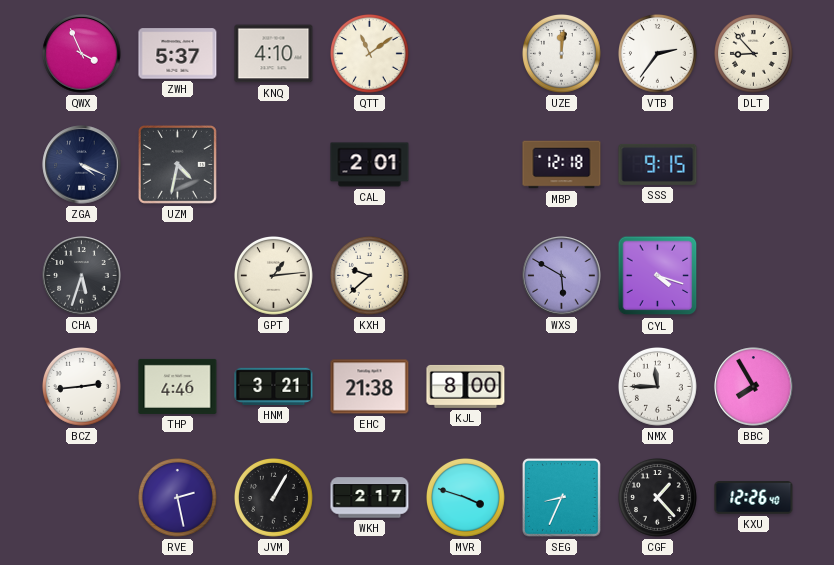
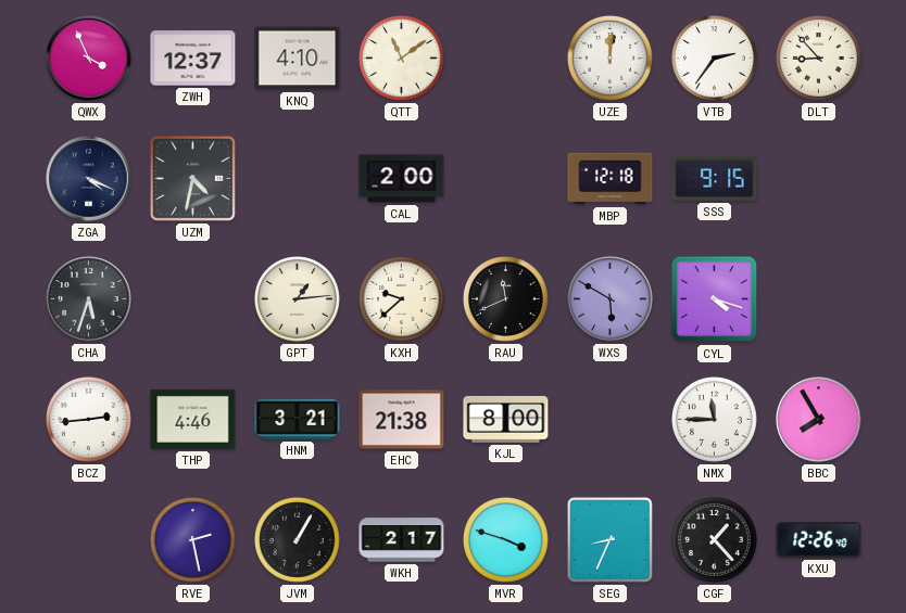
ZWH: 5:37 -> 12:37 (193, 59)
CAL: 2:01 -> 2:00 (402, 179)
RAU: none -> 11:41 (506, 299)
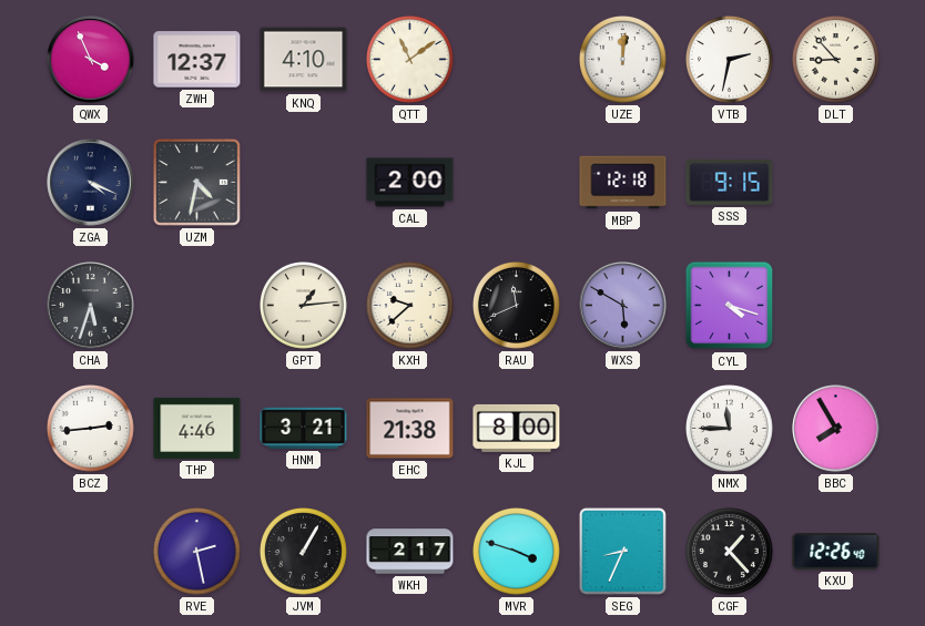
VTB: 2:36 -> 2:32 (730, 60)
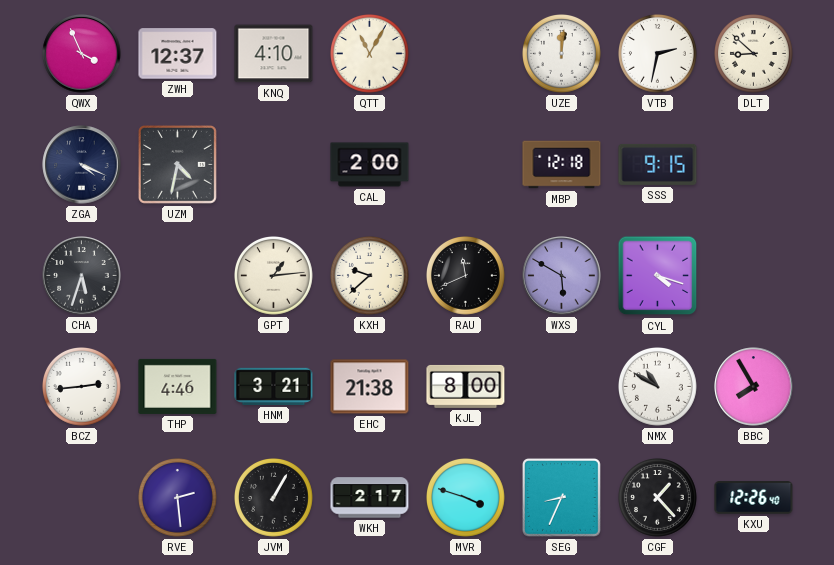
QTT: 11:09 -> 11:05 (370, 54)
DLT: 8:53 -> 8:52 (754, 54)
NMX: 11:45 -> 10:50 (658, 387)
RVE: 2:28 -> 2:29 (178, 498)
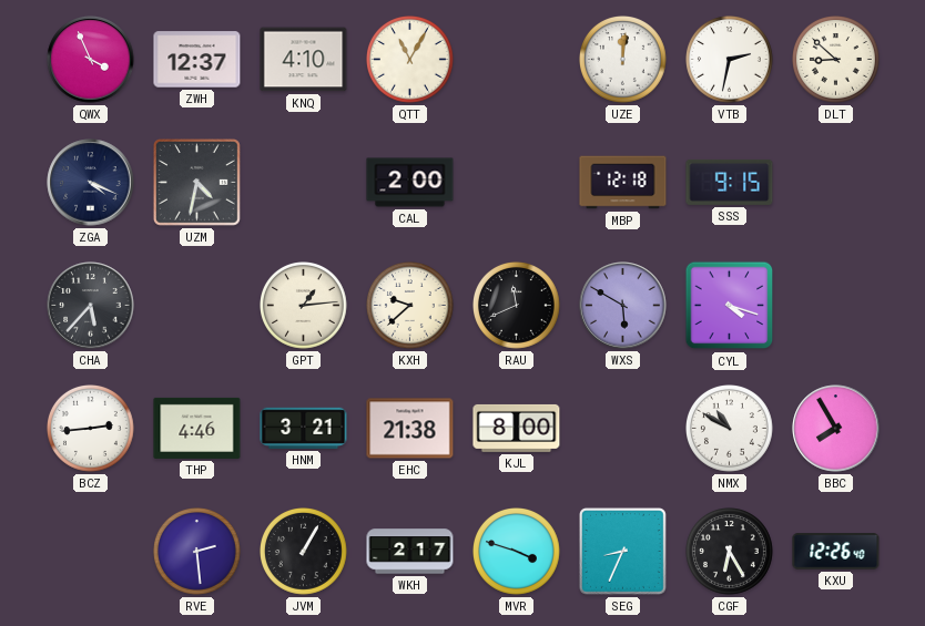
CHA: 5:33 -> 5:37 (91, 306)
CGF: 1:23 -> 6:25 (730, 552)
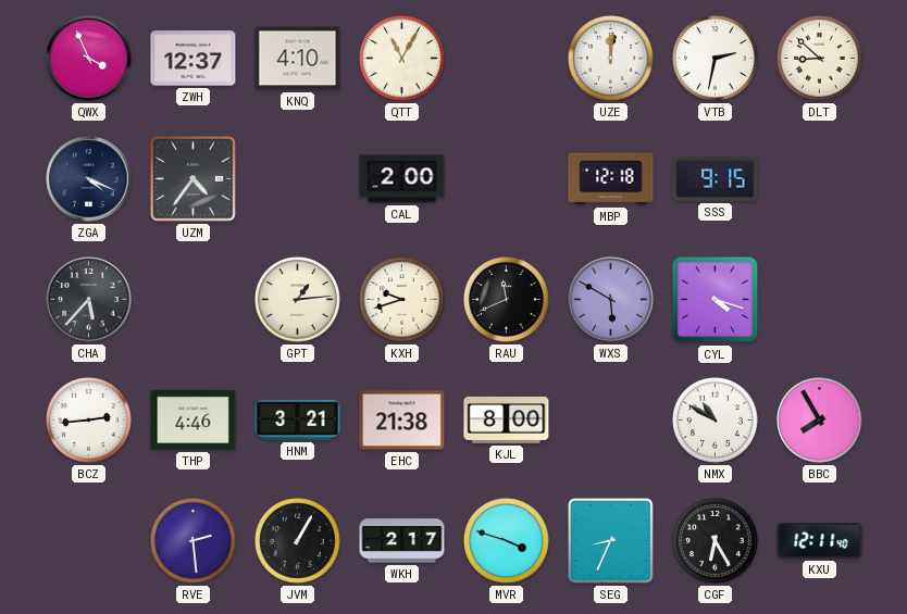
UZM: 4:32 -> 4:36 (192, 178)
KXH: 9:38 -> 9:42 (402, 300)
KXU: 12:26 -> 12:11 (820, 541)
